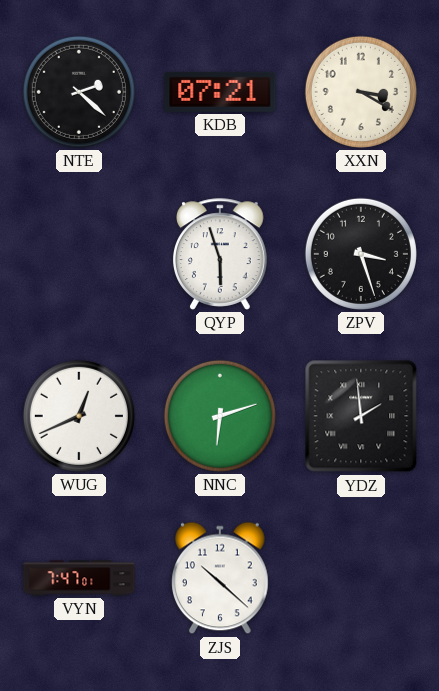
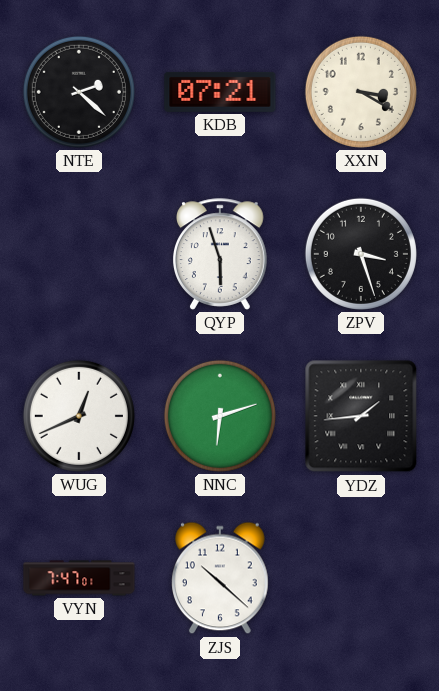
YDZ: 1:59 -> 1:44 (361, 416)
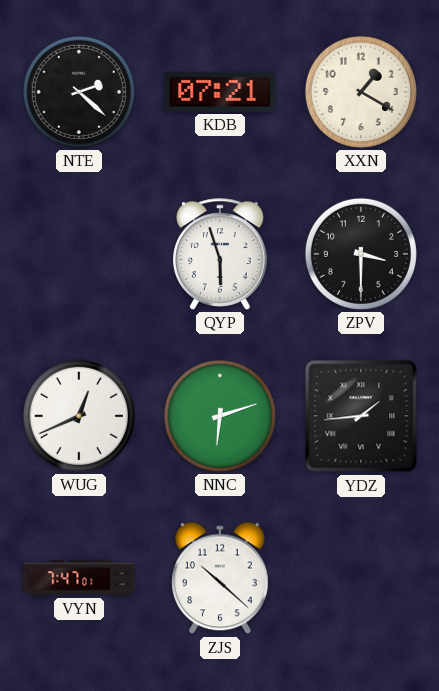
XXN: 3:20 -> 1:20 (361, 92)
ZPV: 3:27 -> 3:30 (361, 254)
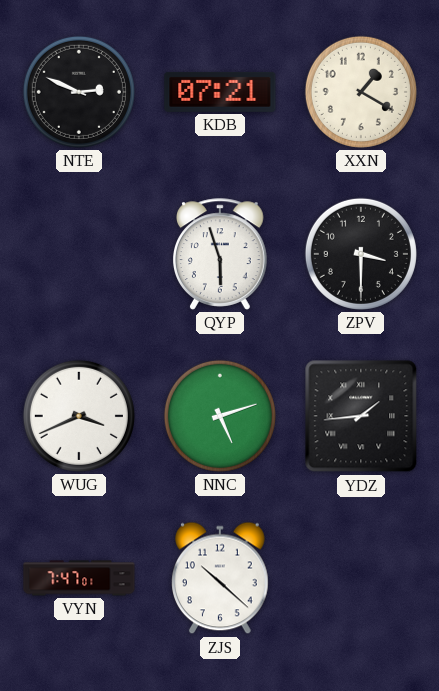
NTE: 2:22 -> 2:49 (79, 92)
WUG: 12:41 -> 3:41 (79, 416)
NNC: 6:12 -> 5:12 (220, 416)
